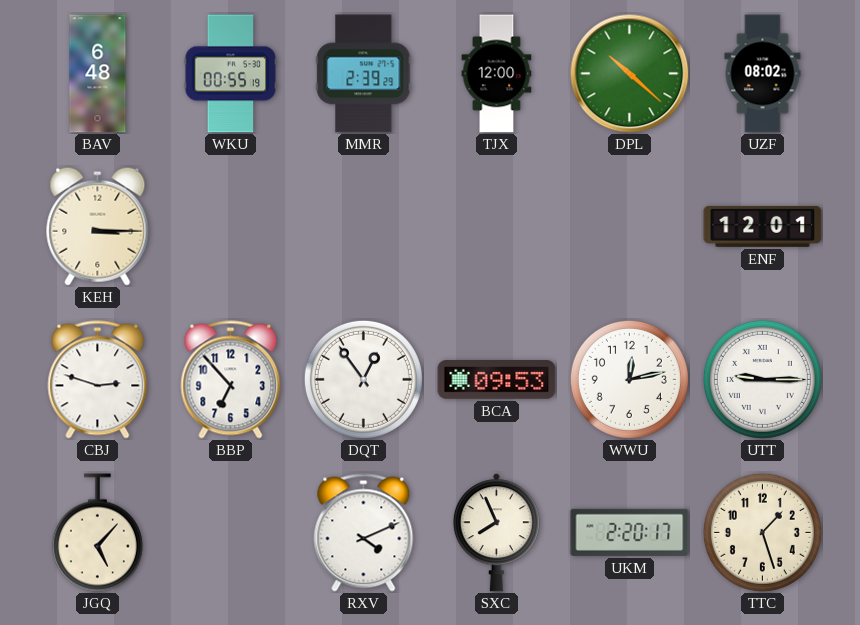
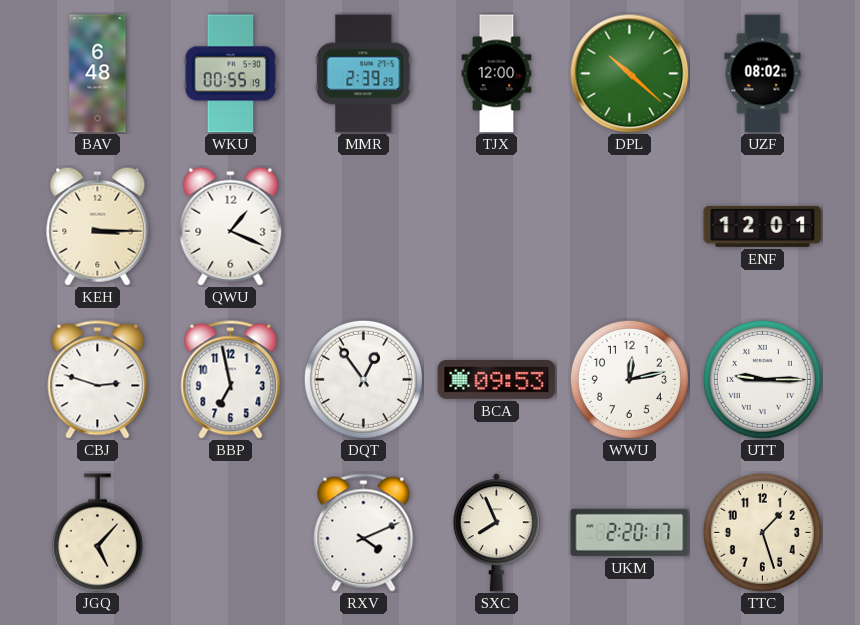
QWU: none -> 1:19 (231, 226)
BBP: 6:53 -> 6:58 (231, 380)
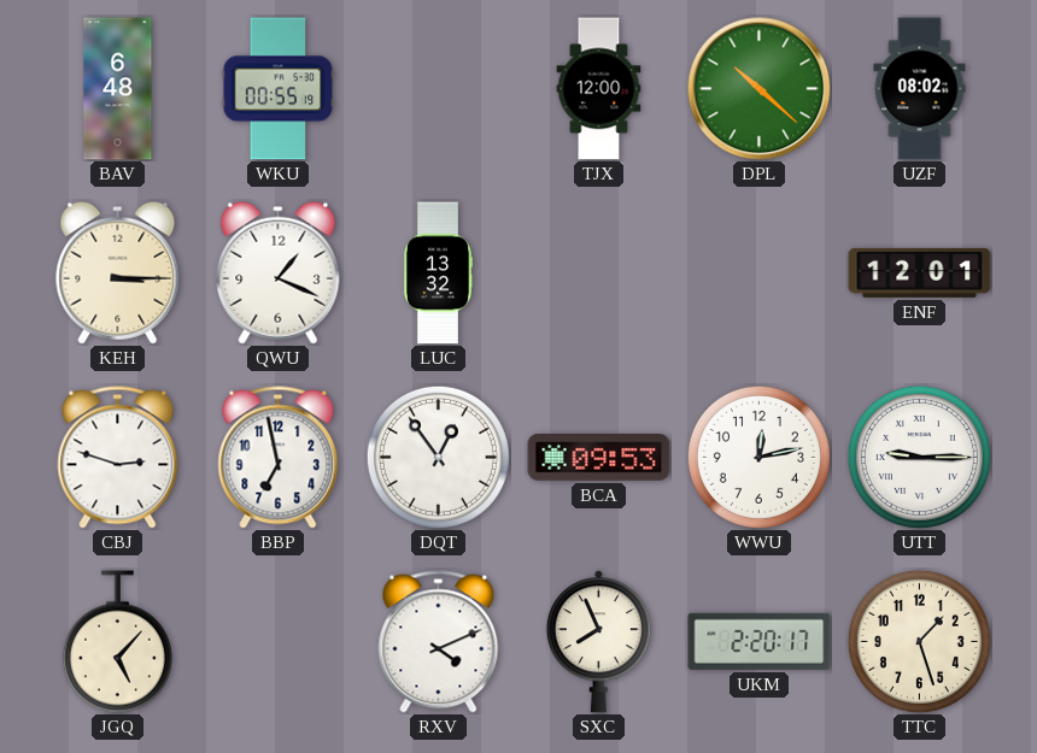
MMR: 2:39 -> none (364, 74)
LUC: none -> 13:32 (438, 273)
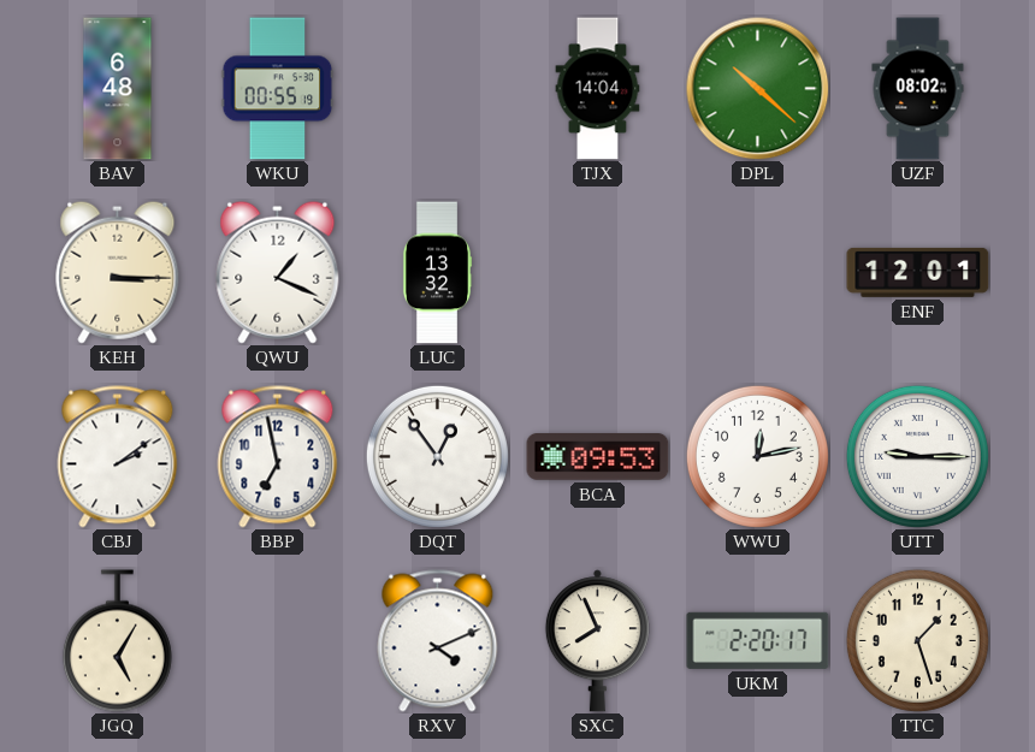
TJX: 12:00 -> 14:04 (598, 89)
CBJ: 2:48 -> 2:09 (118, 457)
JGQ: 5:07 -> 5:05 (117, 641)
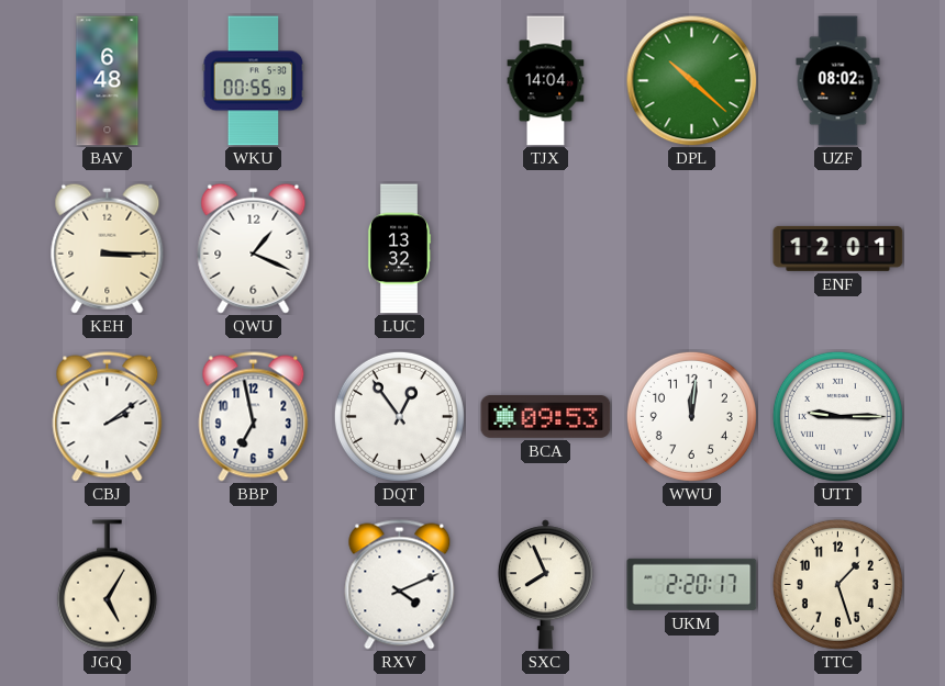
WWU: 12:13 -> 12:01 (691, 416)
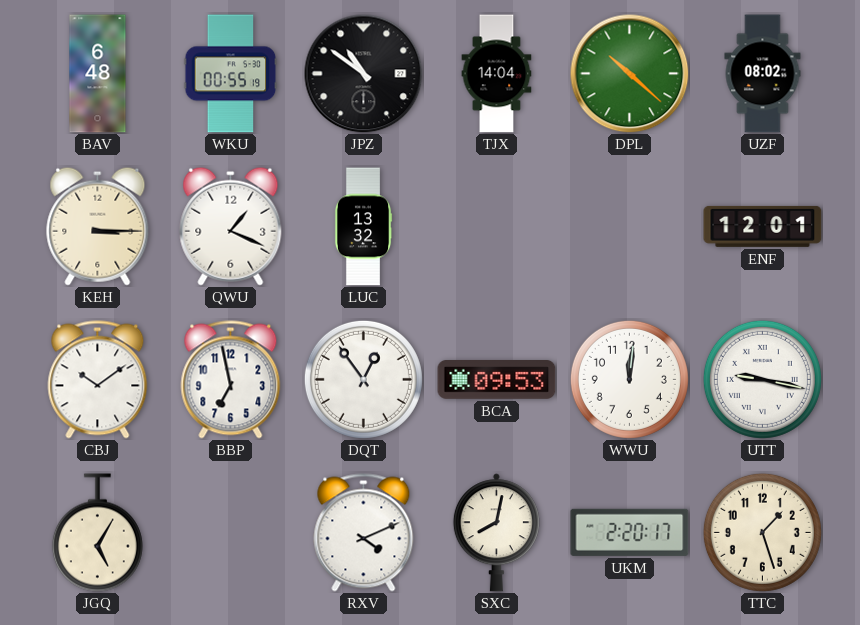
JPZ: none -> 10:51 (364, 74)
CBJ: 2:09 -> 10:09 (98, 380)
UTT: 9:15 -> 9:17 (762, 379)
SXC: 7:56 -> 8:02 (496, 533)
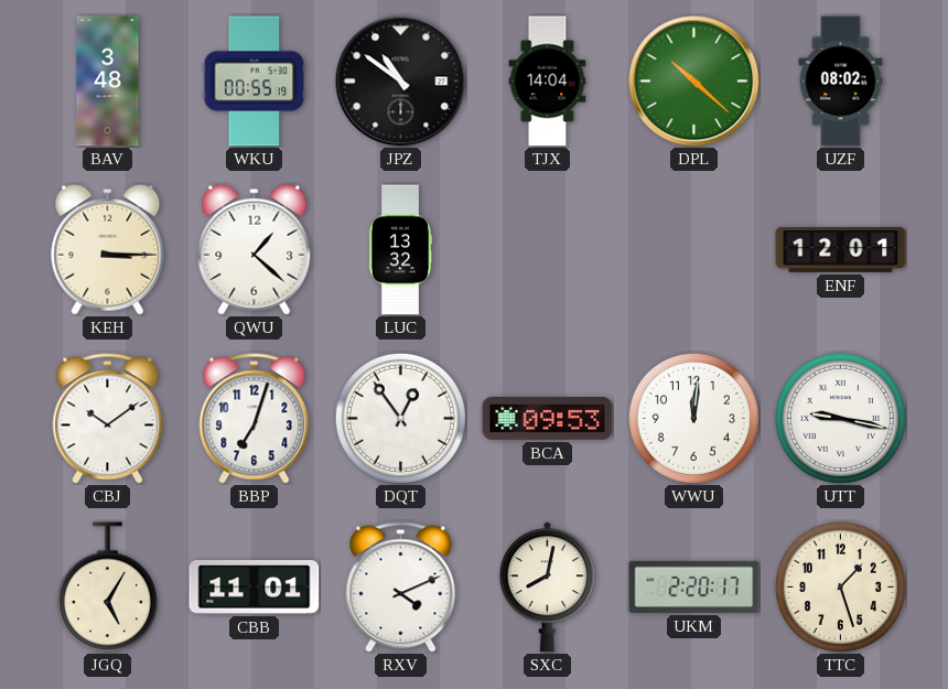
BAV: 6:48 -> 3:48 (108, 82)
QWU: 1:19 -> 1:22 (255, 249)
BBP: 6:58 -> 7:03 (255, 419)
CBB: none -> 11:01 (255, 588)
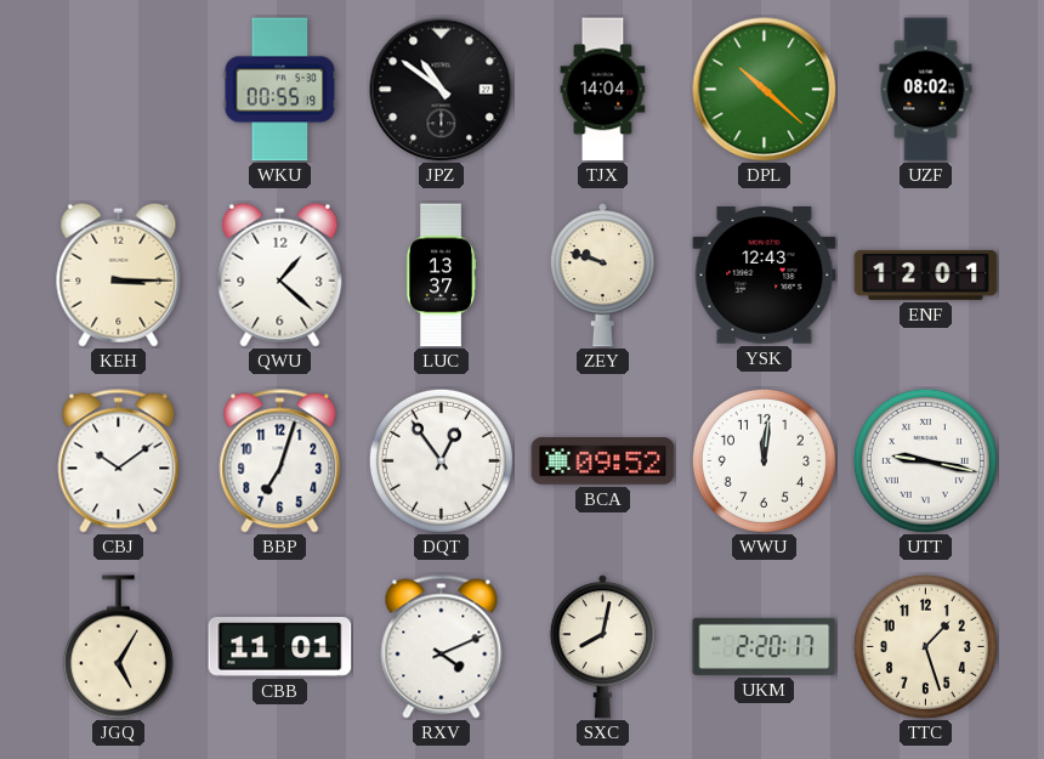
BAV: 3:48 -> none (108, 82)
LUC: 13:32 -> 13:37 (441, 276)
ZEY: none -> 9:48 (602, 276)
YSK: none -> 12:43 (765, 276)
BCA: 09:53 -> 09:52 (603, 461)
